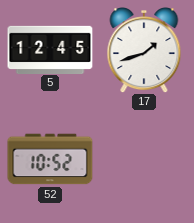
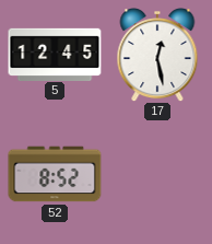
17: 1:42 -> 12:28 (157, 56)
52: 10:52 -> 8:52 (55, 174)
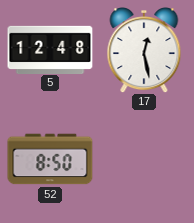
5: 12:45 -> 12:48 (50, 49)
52: 8:52 -> 8:50 (50, 159)
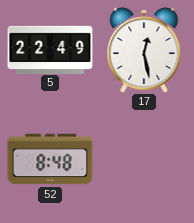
5: 12:48 -> 22:49 (50, 49)
52: 8:50 -> 8:48 (50, 159)
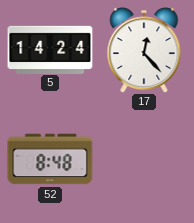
5: 22:49 -> 14:24 (50, 49)
17: 12:28 -> 12:23 (144, 51)
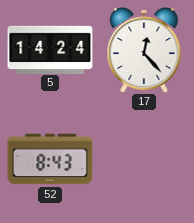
52: 8:48 -> 8:43 (50, 159)
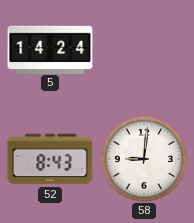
17: 12:23 -> none (144, 51)
58: none -> 9:01 (144, 159)
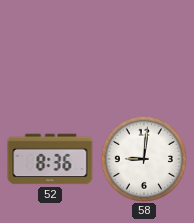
5: 14:24 -> none (50, 49)
52: 8:43 -> 8:36 (50, 159)
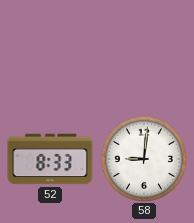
52: 8:36 -> 8:33 (50, 159)
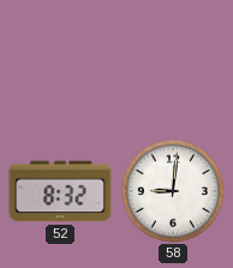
52: 8:33 -> 8:32 (60, 191)
